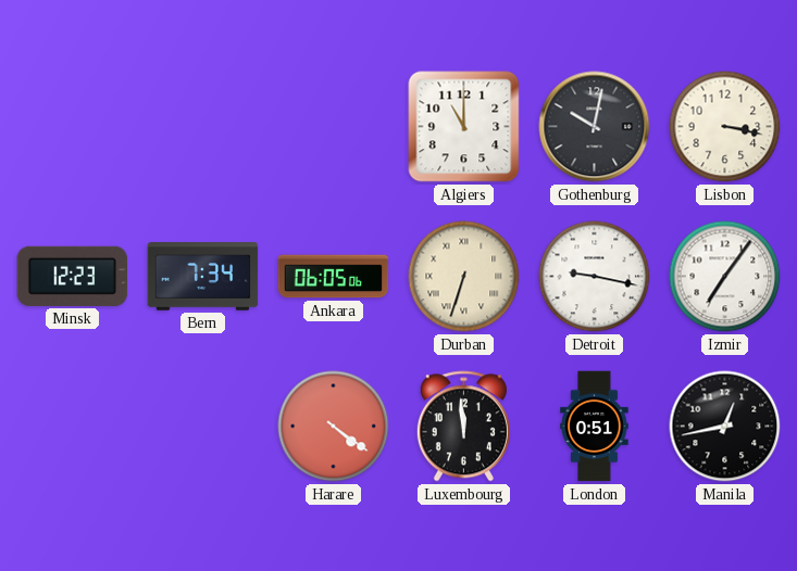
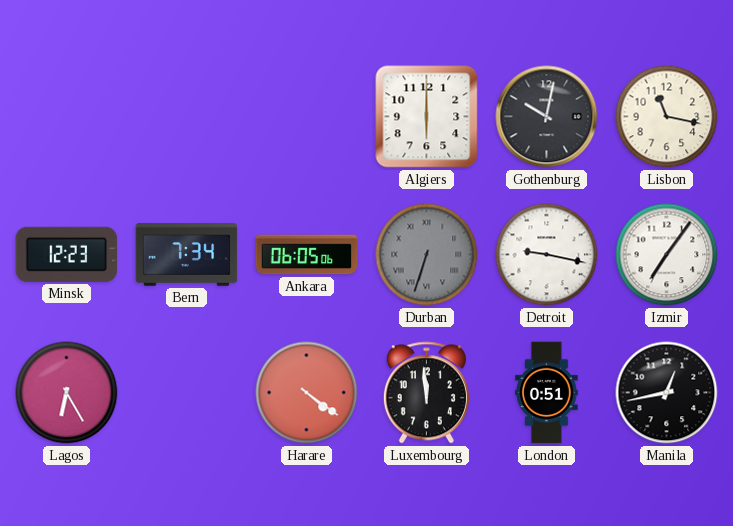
Algiers: 11:00 -> 6:00 (427, 117)
Lisbon: 3:17 -> 11:17 (667, 117)
Durban dial: cream -> grey (427, 255)
Lagos: none -> 6:25 (67, 393)
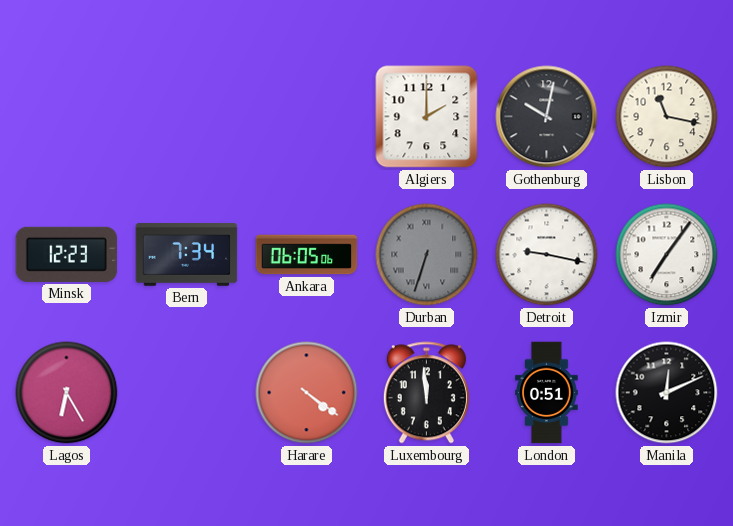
Algiers: 6:00 -> 2:00 (427, 117)
Manila: 12:43 -> 12:11 (667, 393)
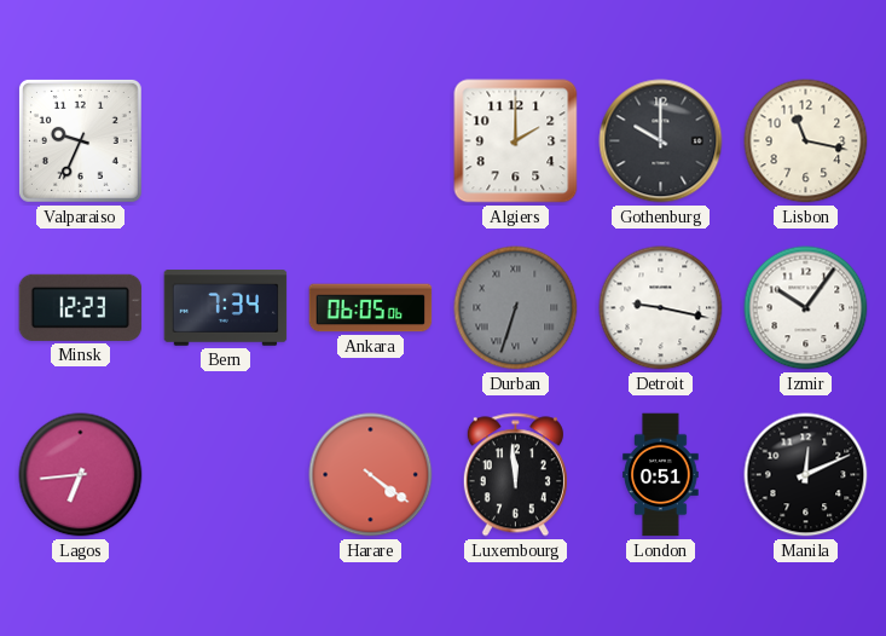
Valparaiso: none -> 9:34 (80, 140)
Gothenburg: 10:02 -> 10:00 (661, 141)
Izmir: 7:06 -> 10:06 (806, 308)
Lagos: 6:25 -> 6:44 (81, 475)
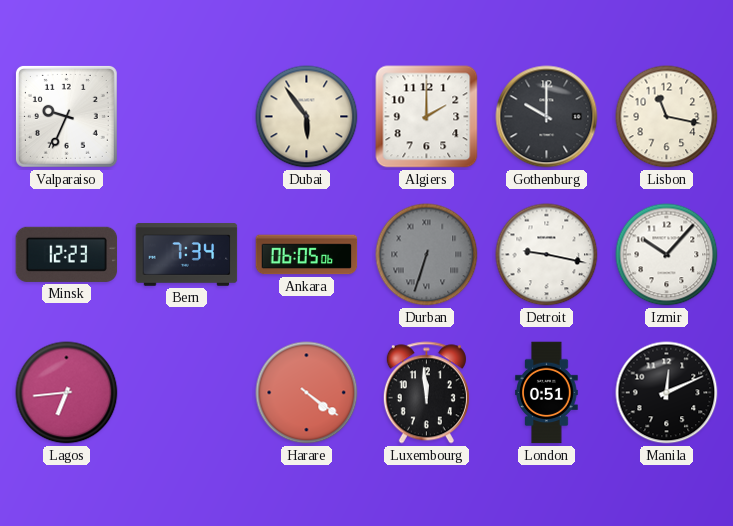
Dubai: none -> 5:54 (307, 117)
Izmir: 10:06 -> 10:07 (667, 255)
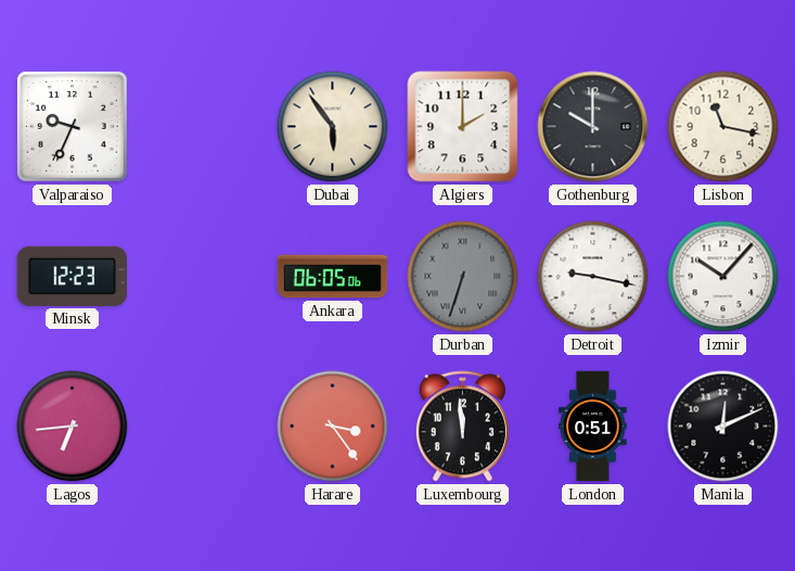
Bern: 7:34 -> none (187, 255)
Harare: 4:21 -> 3:24 (333, 427)
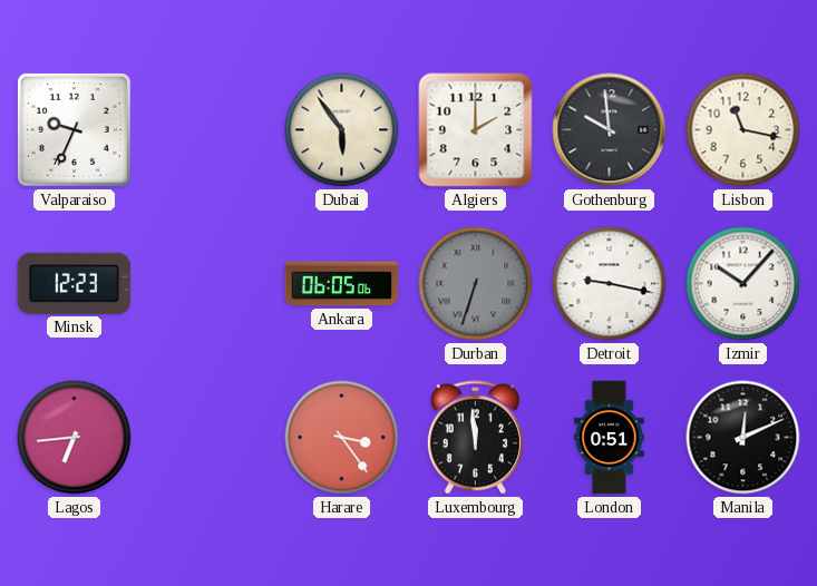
Gothenburg: 10:00 -> 9:59 (610, 130)
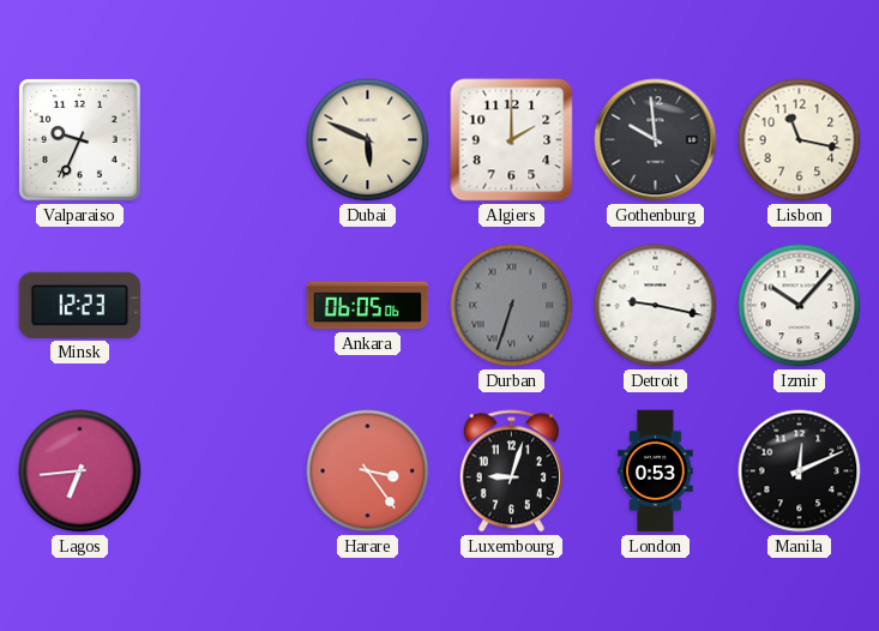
Dubai: 5:54 -> 5:49 (368, 140)
Luxembourg: 11:59 -> 9:03 (511, 471)
London: 0:51 -> 0:53 (656, 471)
